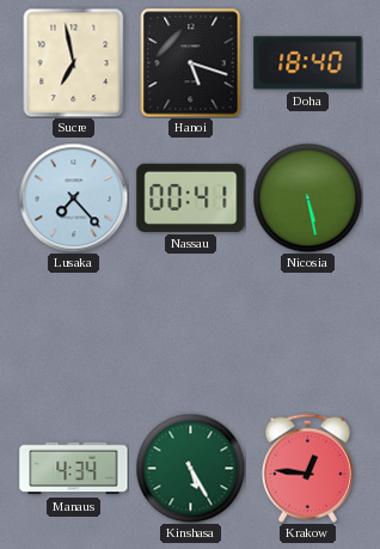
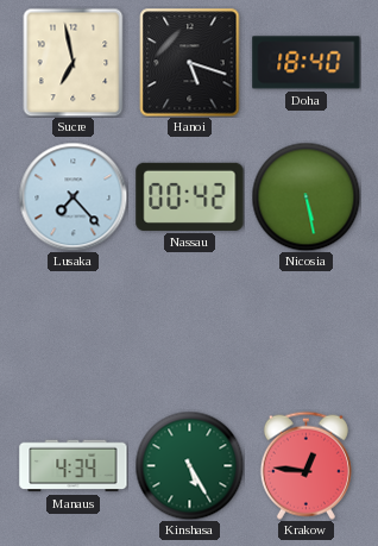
Nassau: 00:41 -> 00:42 (190, 196)
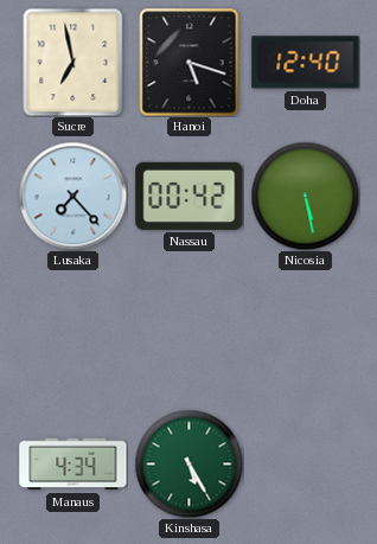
Doha: 18:40 -> 12:40 (306, 63)
Krakow: 12:46 -> none (305, 465)
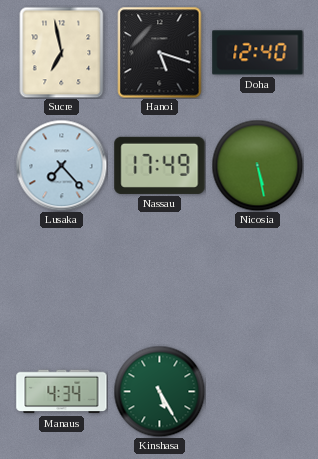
Nassau: 00:42 -> 17:49 (160, 165)
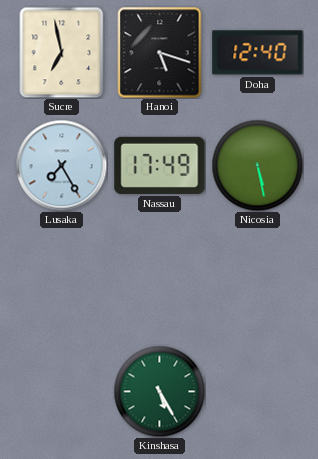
Lusaka: 7:23 -> 7:25 (61, 165)
Manaus: 4:34 -> none (62, 392)
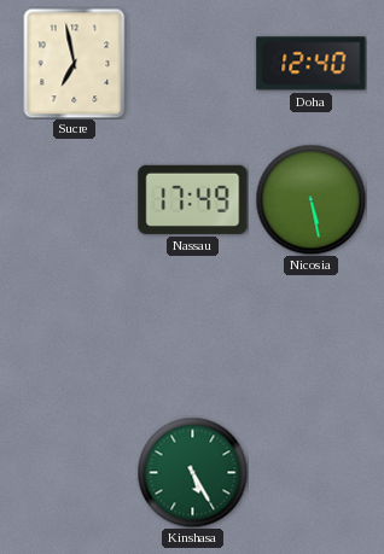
Hanoi: 5:18 -> none (160, 53)
Lusaka: 7:25 -> none (61, 165)
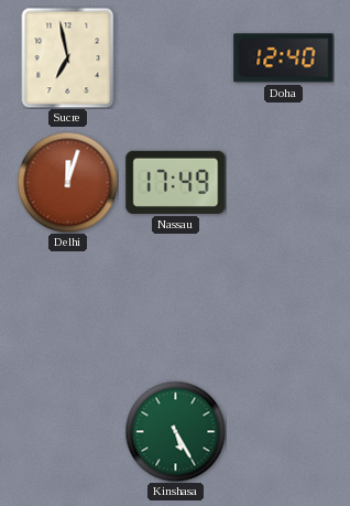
Delhi: none -> 12:03 (67, 182)
Nicosia: 5:28 -> none (310, 199)
